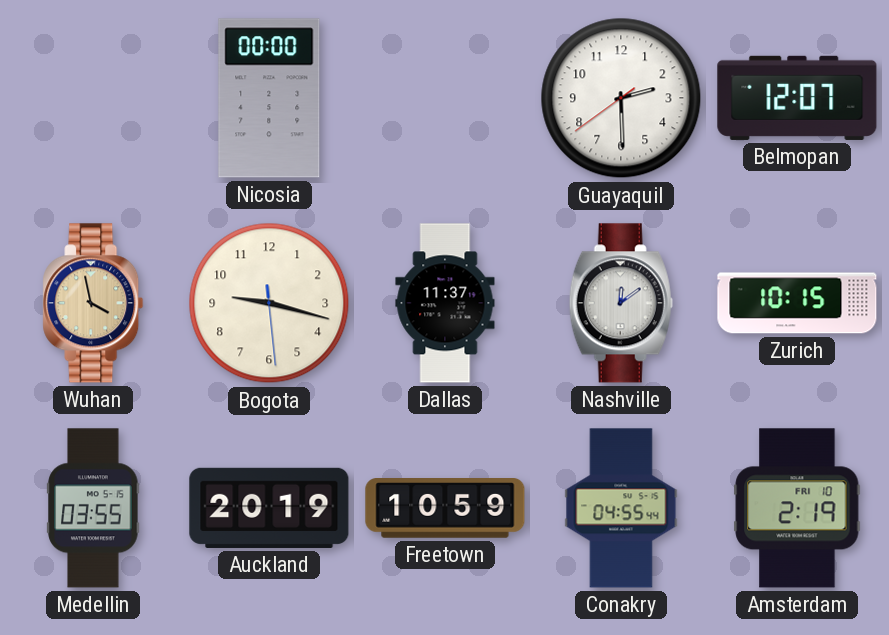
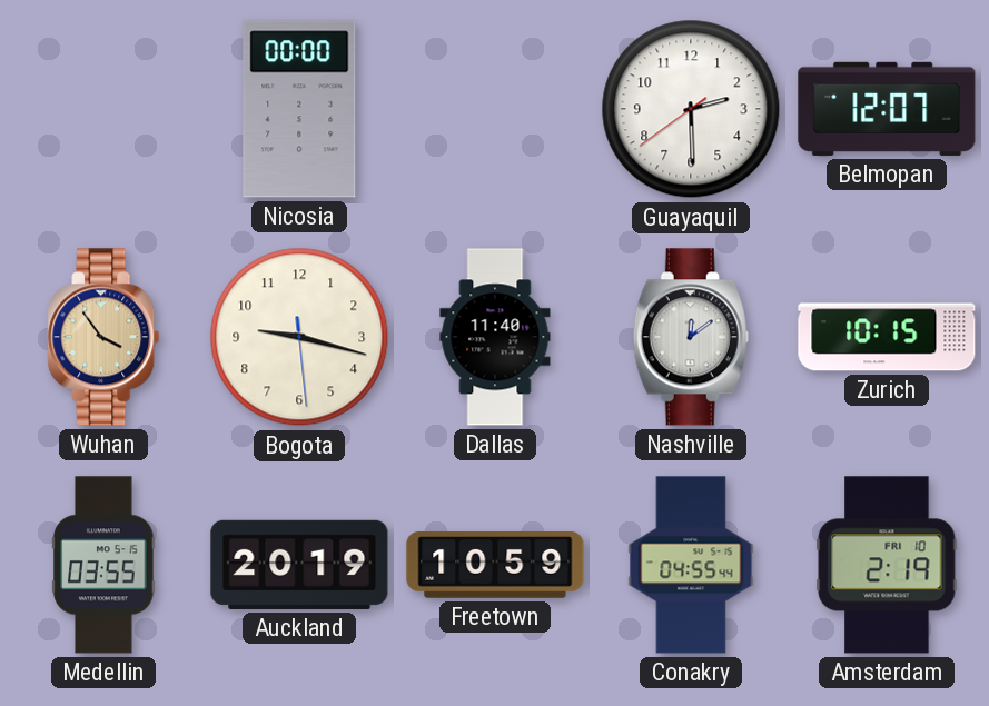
Wuhan: 3:58 -> 3:54 (103, 337)
Dallas: 11:37 -> 11:40 (495, 337)
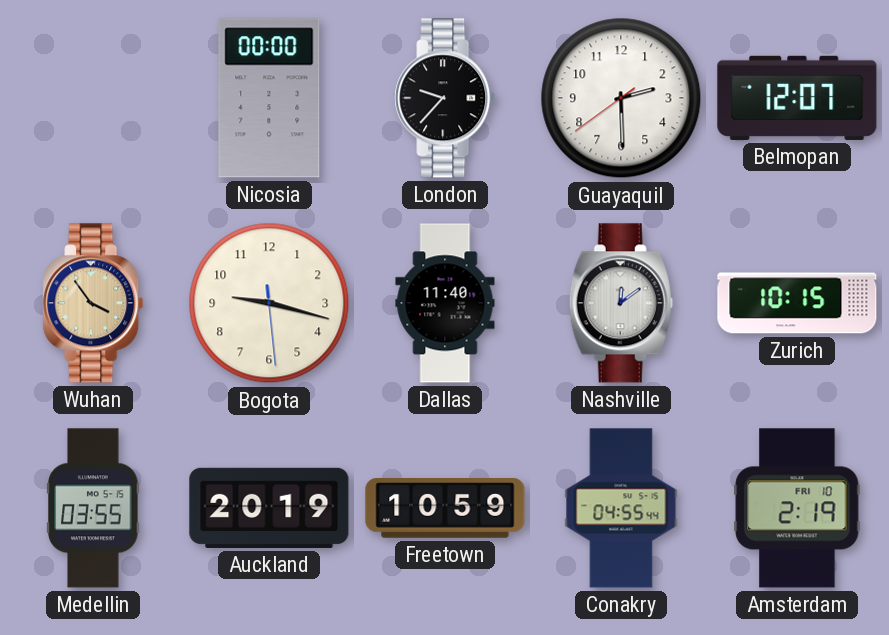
London: none -> 9:37 (445, 98)
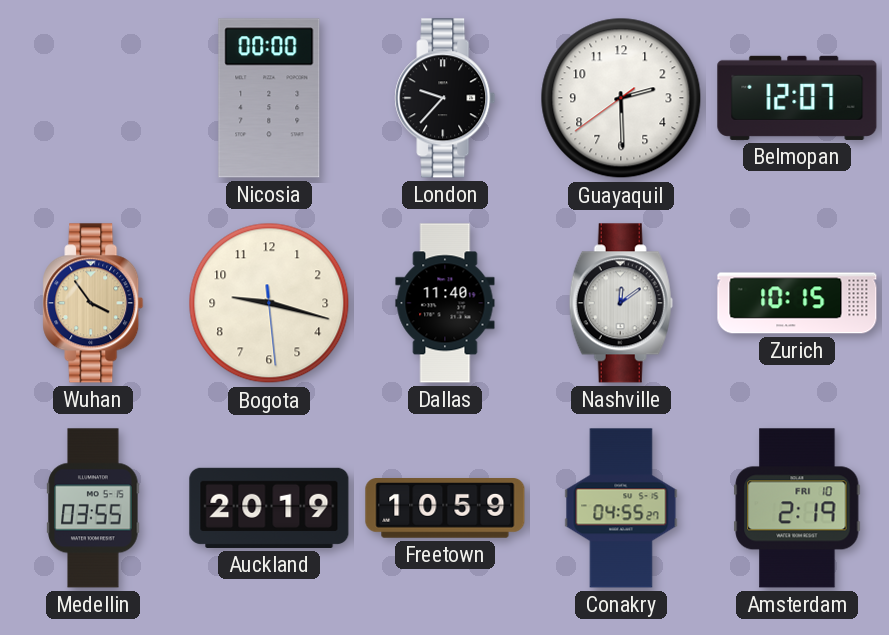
Conakry: 04:55:44 -> 04:55:27 (621, 508)
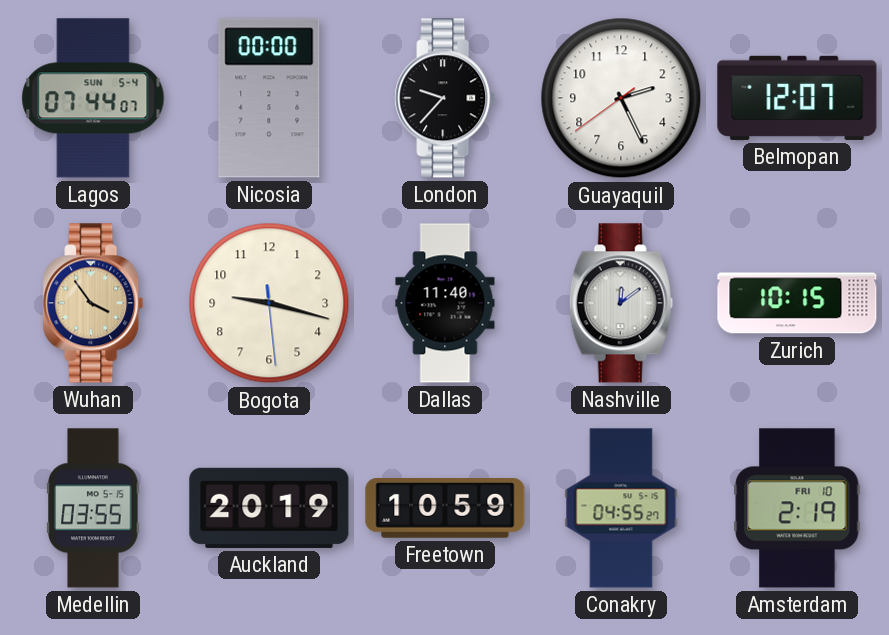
Lagos: none -> 07:44 (93, 98)
Guayaquil: 2:29 -> 2:25 (621, 98)
